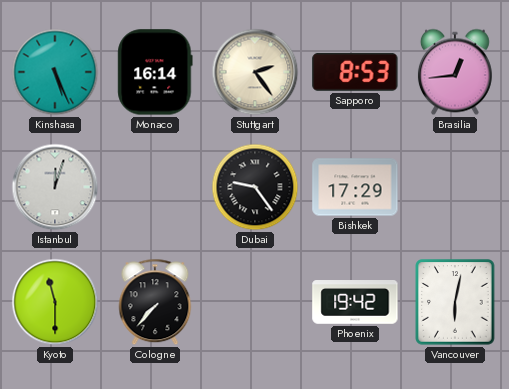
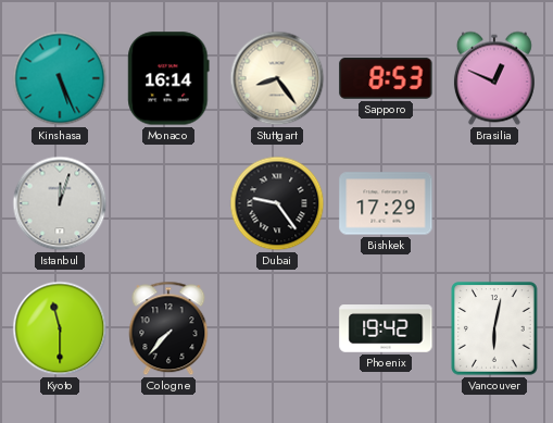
Stuttgart: 2:24 -> 8:24 (277, 78)
Brasilia: 12:44 -> 12:49 (494, 78)
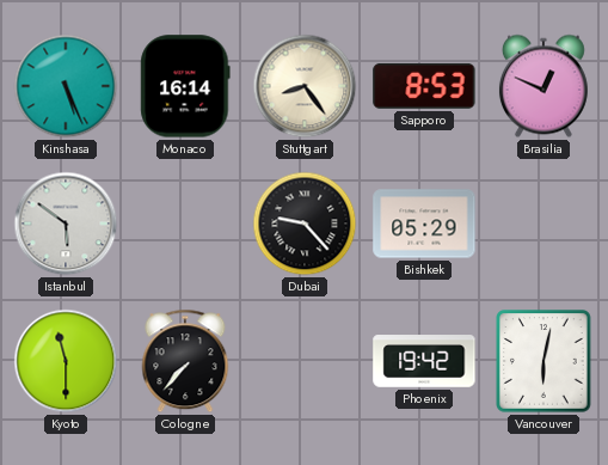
Istanbul: 12:03 -> 5:51 (66, 224)
Dubai: 9:24 -> 9:23 (305, 224)
Bishkek: 17:29 -> 05:29 (424, 224)
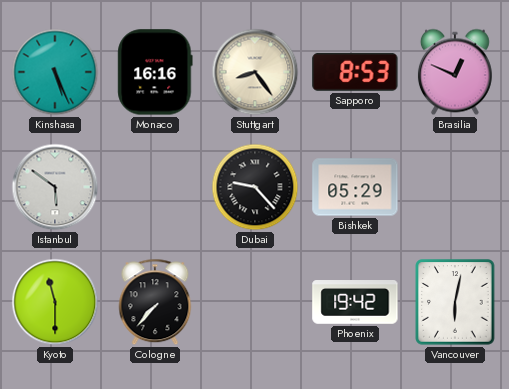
Monaco: 16:14 -> 16:16 (155, 72)
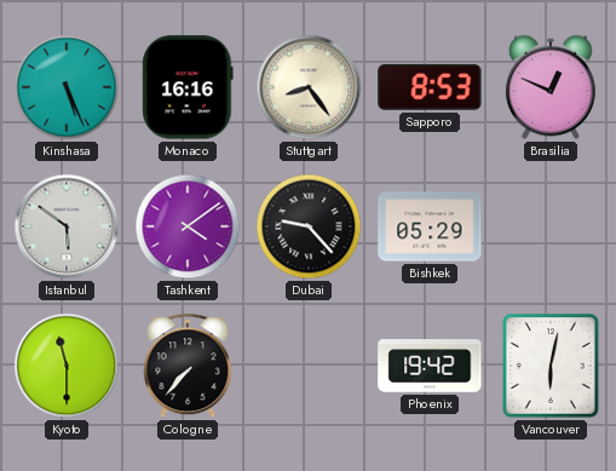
Tashkent: none -> 4:09 (188, 226)
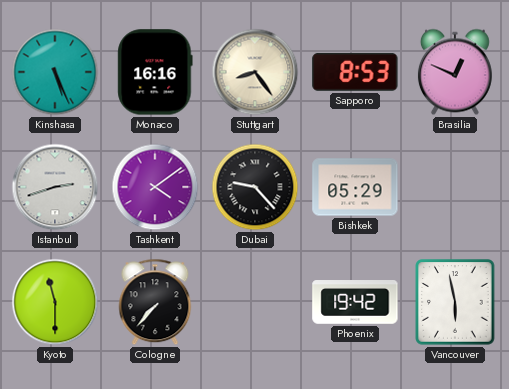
Istanbul: 5:51 -> 2:42 (55, 187)
Vancouver: 6:02 -> 5:58 (455, 302)
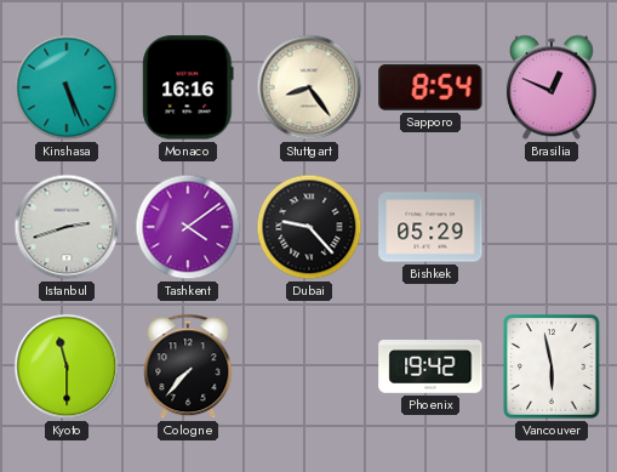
Sapporo: 8:53 -> 8:54 (430, 87)
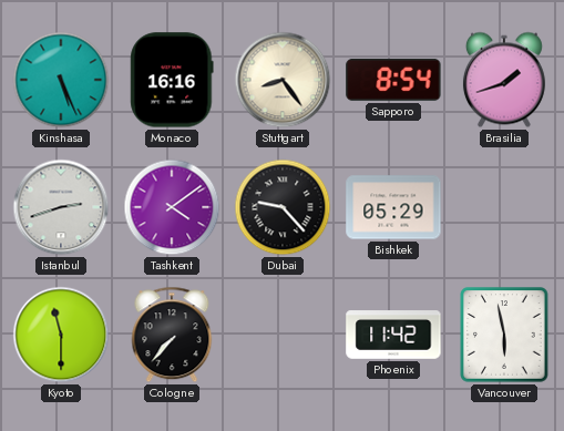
Brasilia: 12:49 -> 1:42 (504, 80)
Phoenix: 19:42 -> 11:42 (393, 335)
